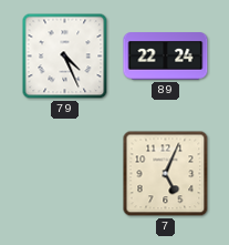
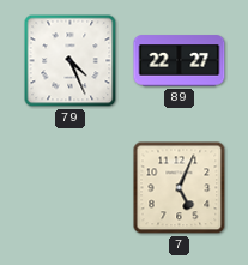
89: 22:24 -> 22:27 (180, 61)
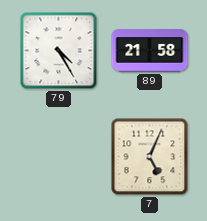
79: 4:26 -> 4:25 (59, 51)
89: 22:27 -> 21:58 (150, 51)
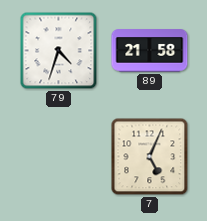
79: 4:25 -> 4:33 (59, 51)
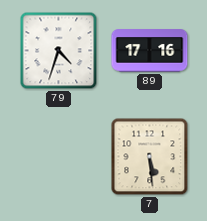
89: 21:58 -> 17:16 (150, 51)
7: 5:04 -> 5:29 (150, 157)
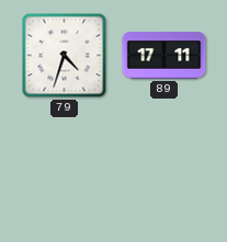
89: 17:16 -> 17:11 (164, 56)
7: 5:29 -> none (150, 157)
